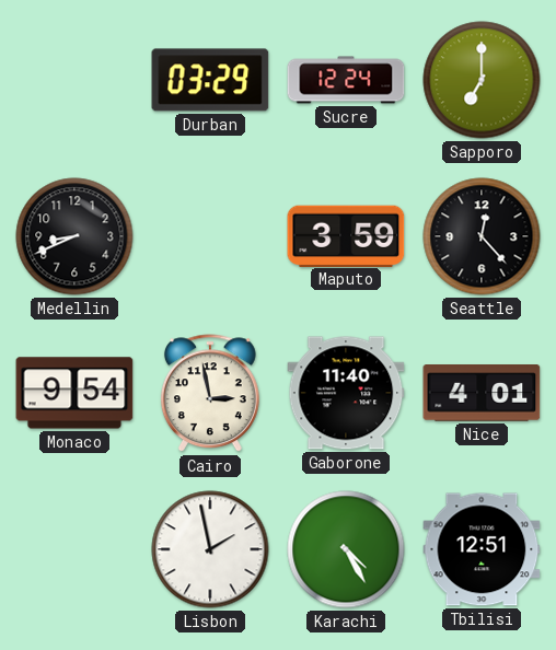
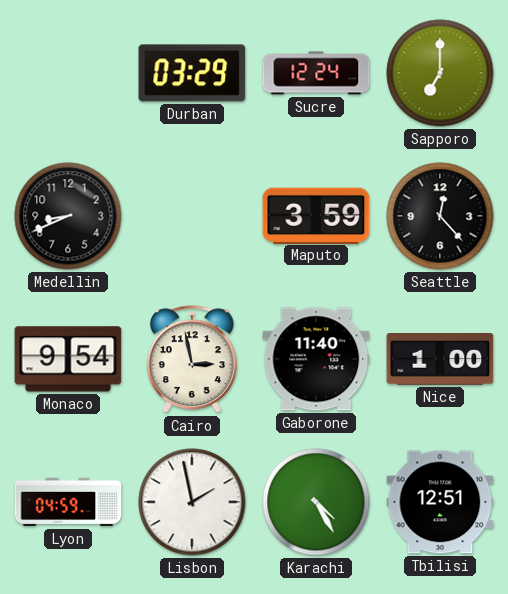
Nice: 4:01 -> 1:00 (440, 359)
Lyon: none -> 04:59 (68, 502)
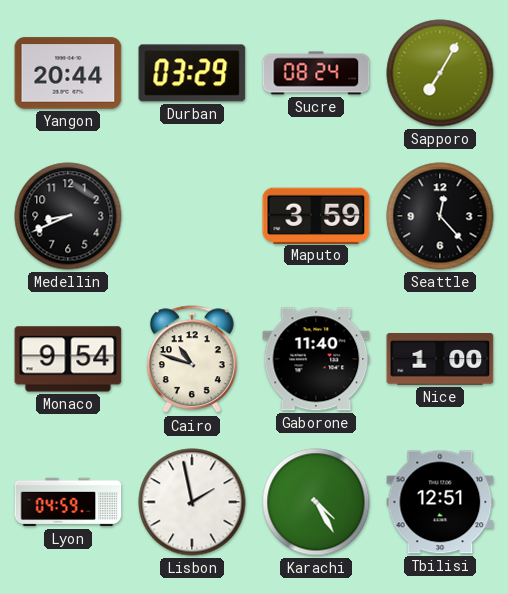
Yangon: none -> 20:44 (68, 73)
Sucre: 12:24 -> 08:24 (316, 73)
Sapporo: 7:00 -> 7:05 (440, 73)
Cairo: 2:58 -> 10:48 (192, 360)
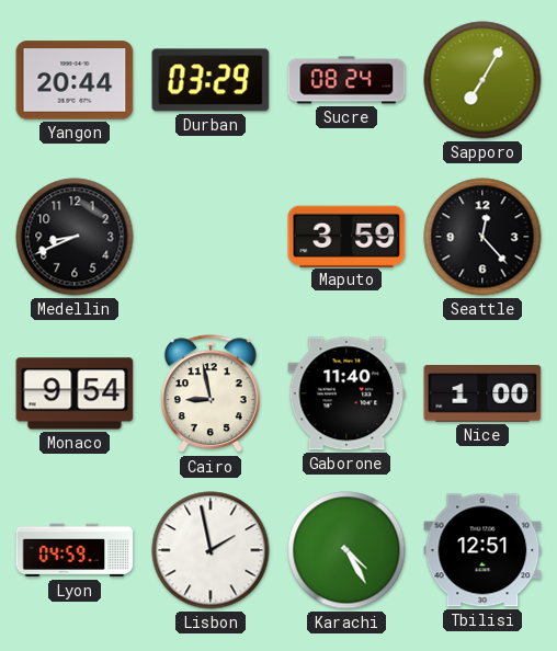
Cairo: 10:48 -> 8:58 (211, 395)
